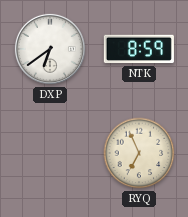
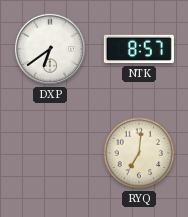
NTK: 8:59 -> 8:57 (139, 49)
RYQ: 6:56 -> 7:01 (139, 153)
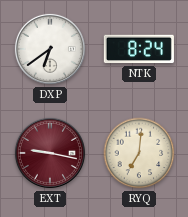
NTK: 8:57 -> 8:24 (139, 49)
EXT: none -> 9:17 (50, 153)
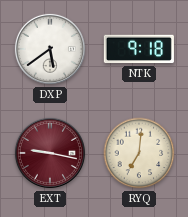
DXP: 6:39 -> 5:39 (50, 49)
NTK: 8:24 -> 9:18 (139, 49)
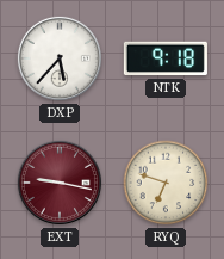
DXP: 5:39 -> 5:37 (60, 58)
RYQ: 7:01 -> 6:48 (166, 183)
